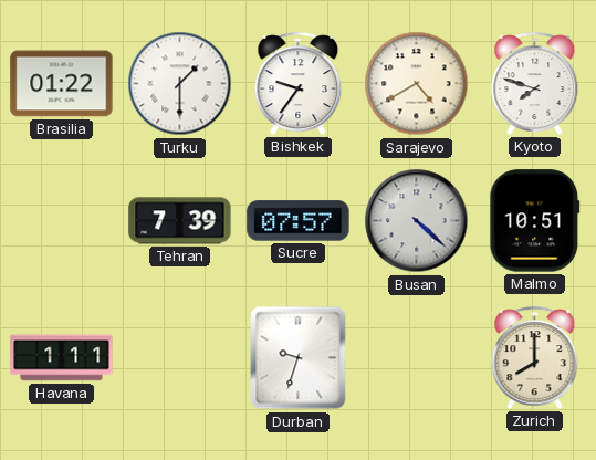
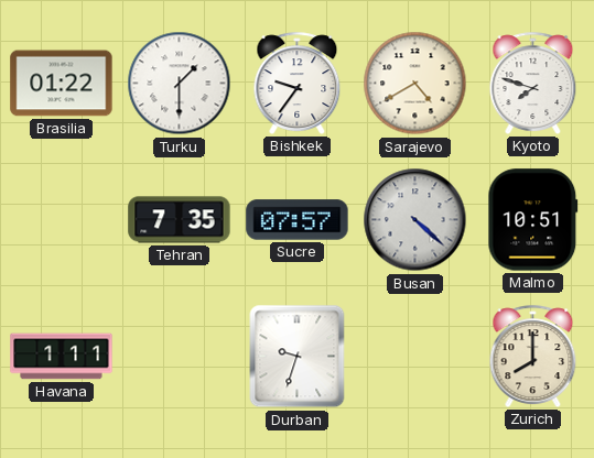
Tehran: 7:39 -> 7:35 (180, 220)
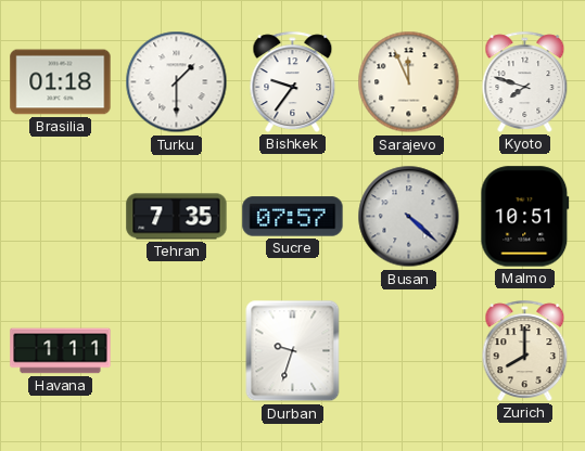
Brasilia: 01:22 -> 01:18 (61, 82)
Sarajevo: 4:40 -> 11:56 (409, 82)
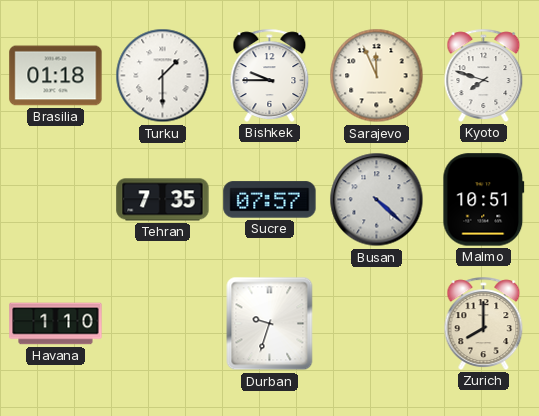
Bishkek: 9:36 -> 9:45 (270, 75)
Havana: 1:11 -> 1:10 (56, 324)
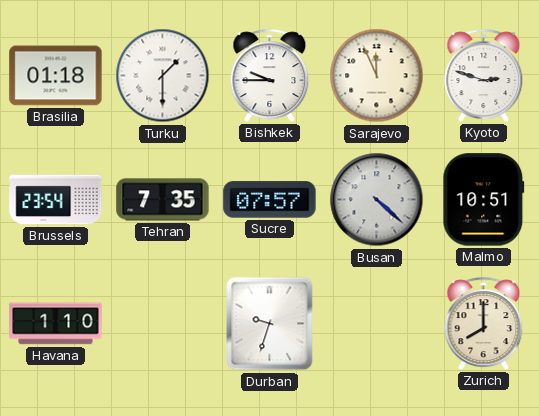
Kyoto: 7:48 -> 2:48 (484, 75)
Brussels: none -> 23:54 (56, 200)
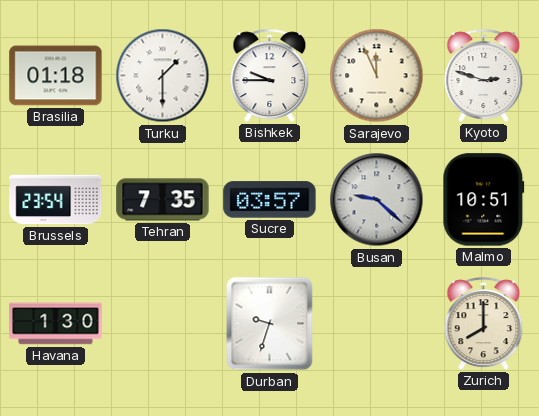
Sucre: 07:57 -> 03:57 (270, 200)
Busan: 4:22 -> 9:22 (377, 200)
Havana: 1:10 -> 1:30 (56, 324)
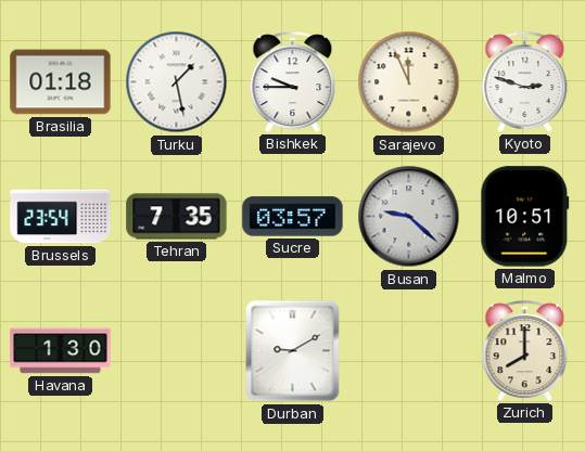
Turku: 1:30 -> 1:28 (177, 82)
Durban: 9:33 -> 9:10 (293, 351)
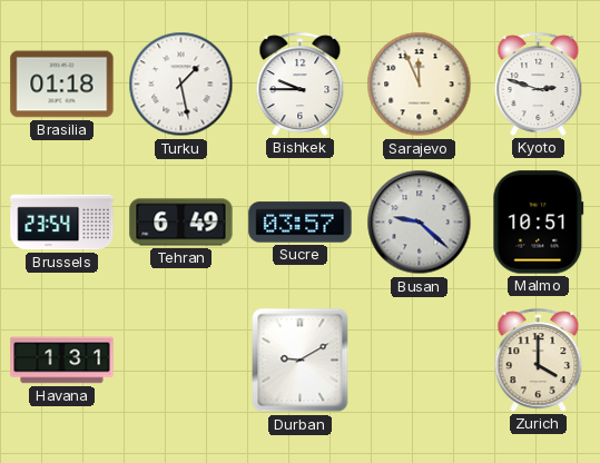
Tehran: 7:35 -> 6:49 (181, 223)
Havana: 1:30 -> 1:31 (62, 361)
Zurich: 8:00 -> 4:00 (539, 359)
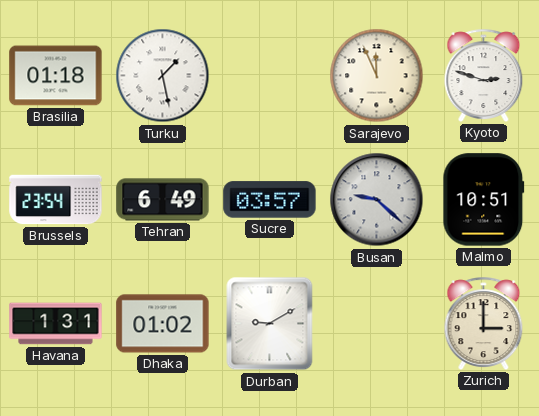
Bishkek: 9:45 -> none (301, 83)
Dhaka: none -> 01:02 (163, 324)
Zurich: 4:00 -> 3:00 (484, 323)
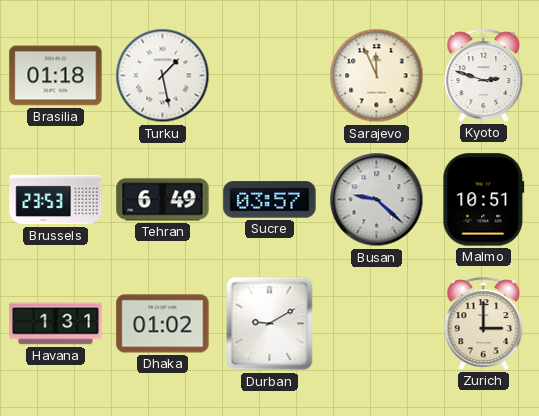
Brussels: 23:54 -> 23:53 (56, 200)
